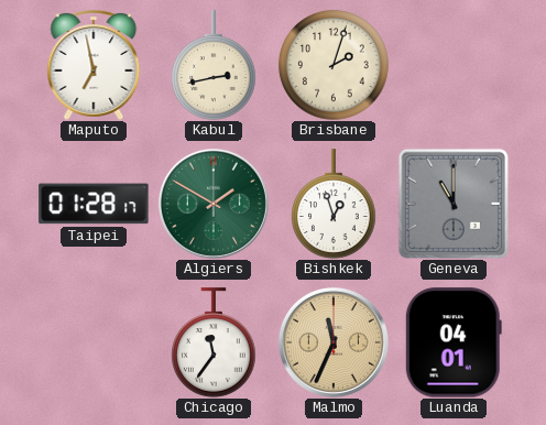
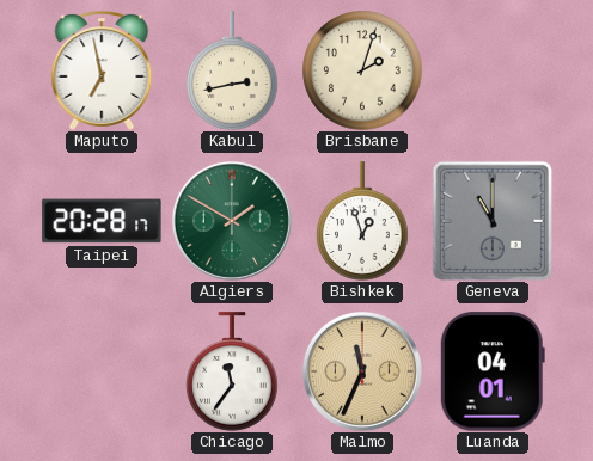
Taipei: 01:28 -> 20:28 (102, 221)
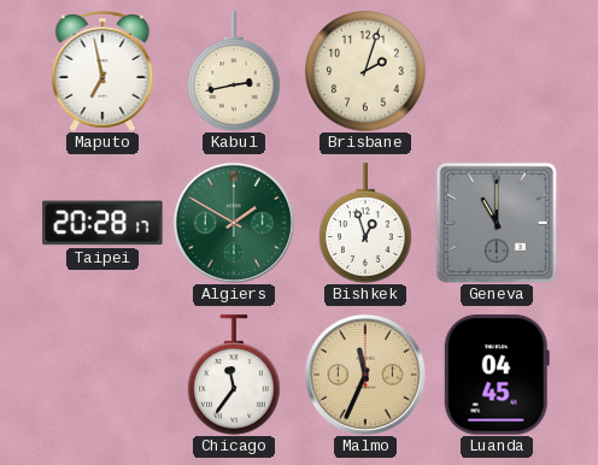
Luanda: 04:01 -> 04:45 (497, 375)
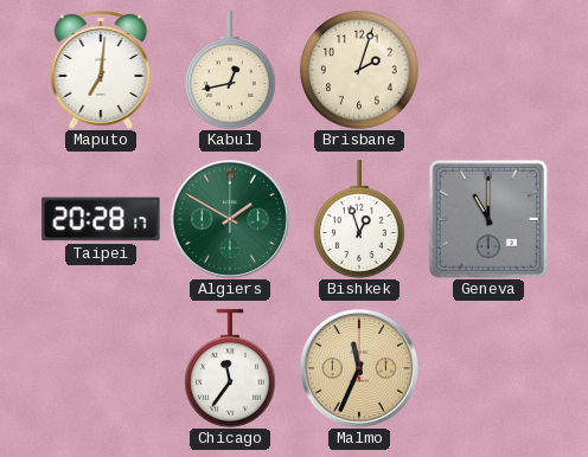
Maputo: 6:58 -> 7:01 (101, 71)
Kabul: 2:43 -> 12:43 (231, 70)
Luanda: 04:45 -> none (497, 375)
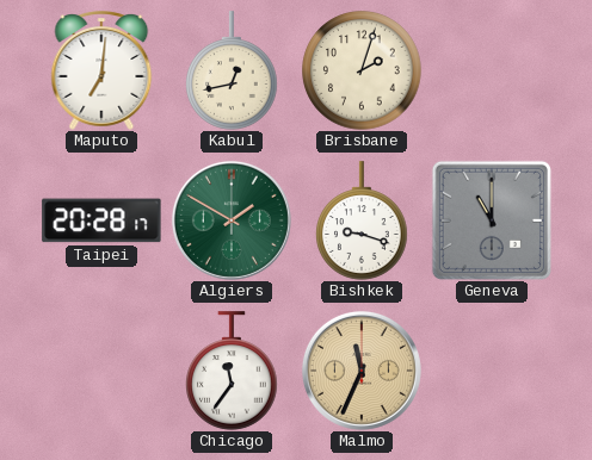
Bishkek: 12:57 -> 9:18 (363, 220)
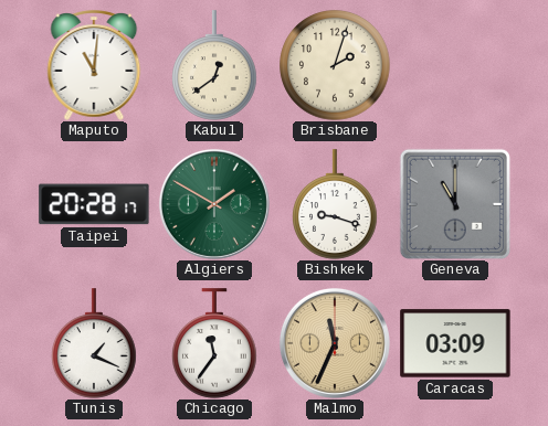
Maputo: 7:01 -> 11:01 (94, 66)
Kabul: 12:43 -> 12:39 (215, 65)
Tunis: none -> 1:19 (95, 343)
Caracas: none -> 03:09 (455, 343)
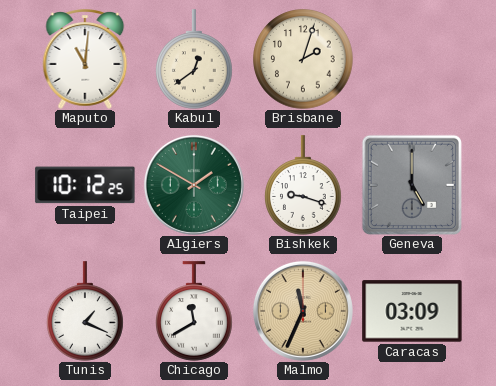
Taipei: 20:28 -> 10:12 (85, 185)
Geneva: 11:00 -> 5:00 (412, 185)
Chicago: 11:36 -> 11:40 (195, 311)
